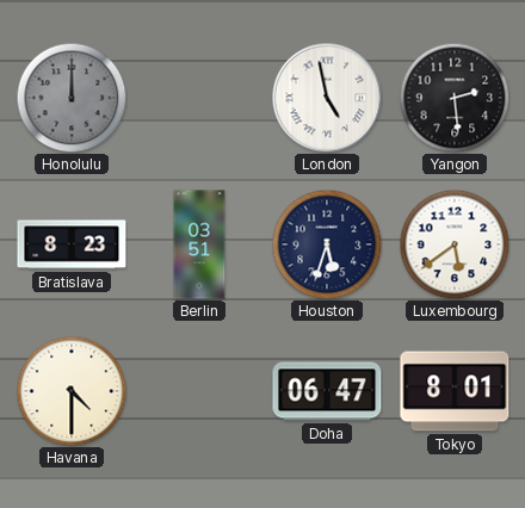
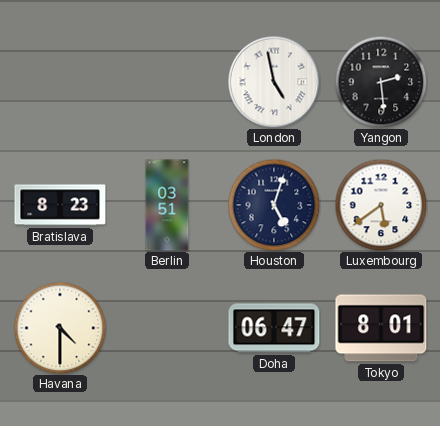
Honolulu: 12:00 -> none (72, 98)
Houston: 5:33 -> 5:03 (274, 205)
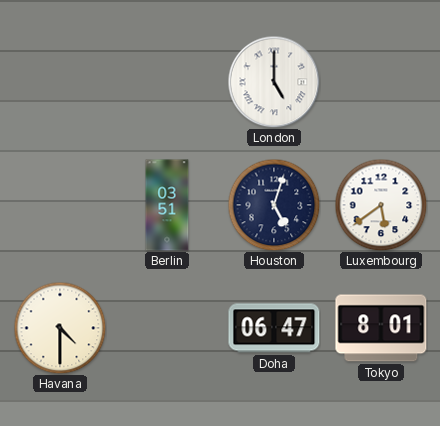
London: 4:58 -> 5:00 (274, 82)
Yangon: 2:29 -> none (381, 82)
Bratislava: 8:23 -> none (60, 205)
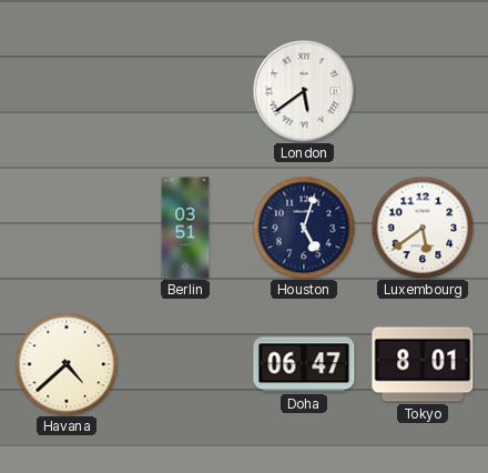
London: 5:00 -> 5:39 (304, 91)
Havana: 4:30 -> 4:38 (67, 364)
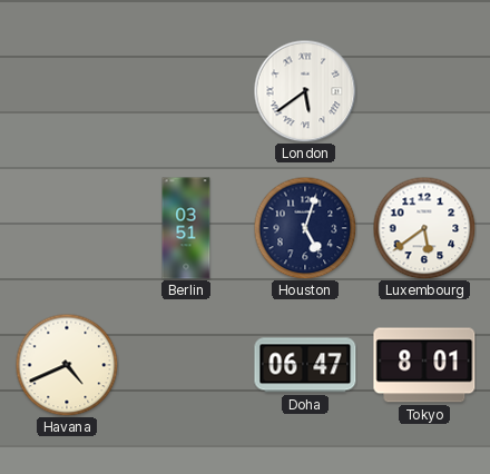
Havana: 4:38 -> 4:41 (67, 365)
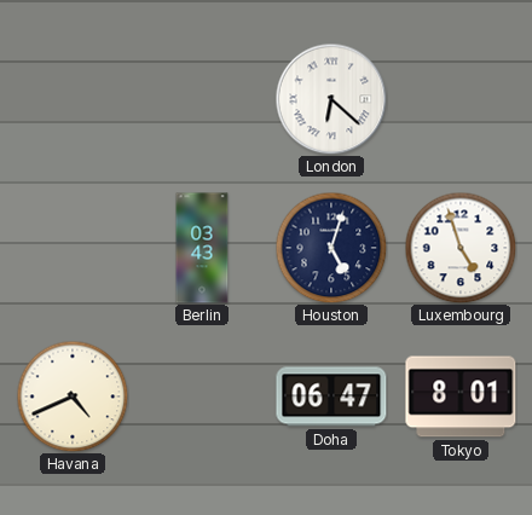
London: 5:39 -> 6:22 (331, 99)
Berlin: 03:51 -> 03:43 (202, 248)
Luxembourg: 5:39 -> 4:57 (461, 248)
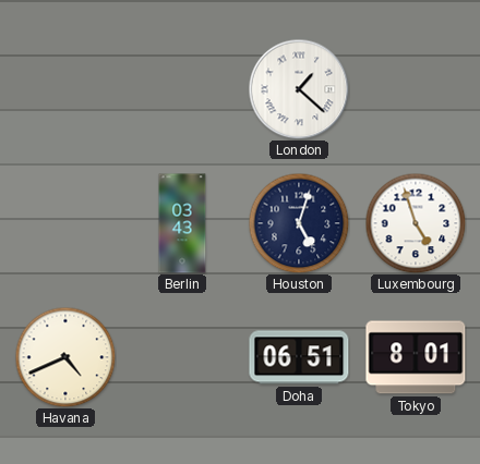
London: 6:22 -> 1:22 (299, 89)
Doha: 06:47 -> 06:51 (299, 357)
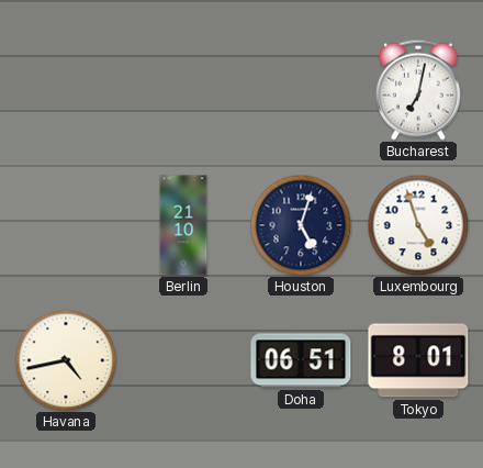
London: 1:22 -> none (299, 89)
Bucharest: none -> 7:02 (418, 90)
Berlin: 03:43 -> 21:10 (183, 225)
Havana: 4:41 -> 4:43 (66, 360)
